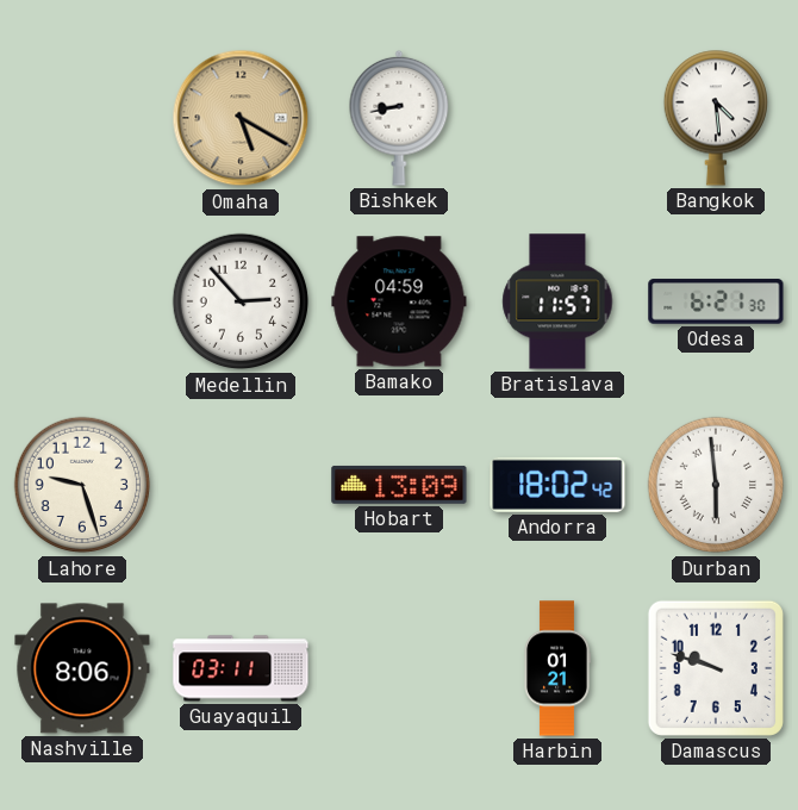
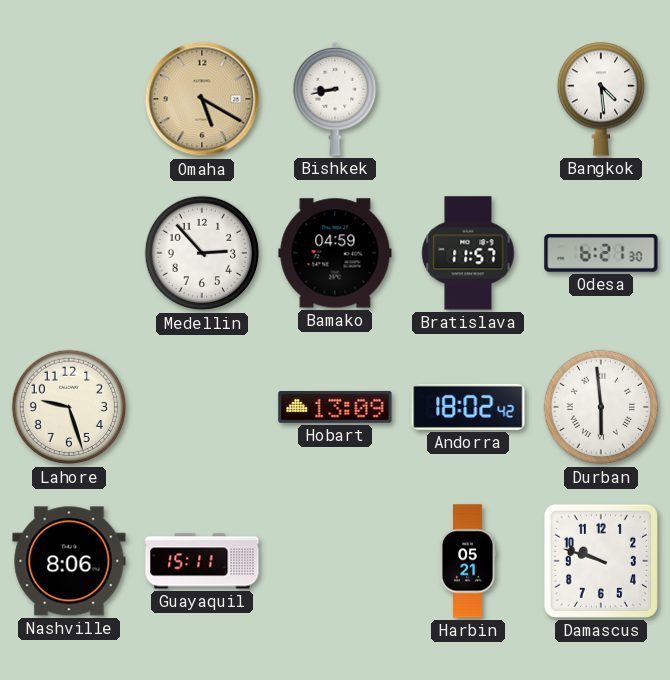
Guayaquil: 03:11 -> 15:11 (202, 561)
Harbin: 01:21 -> 05:21 (468, 561)
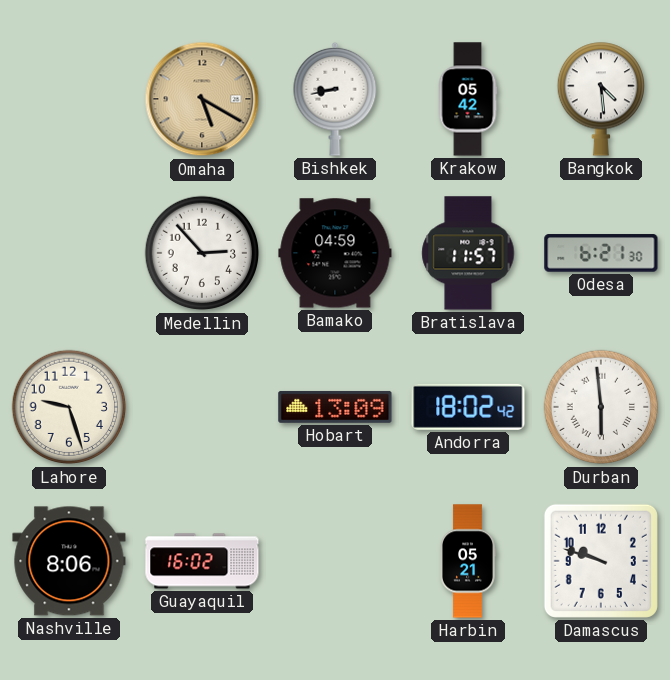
Krakow: none -> 05:42 (468, 99)
Guayaquil: 15:11 -> 16:02 (202, 561)
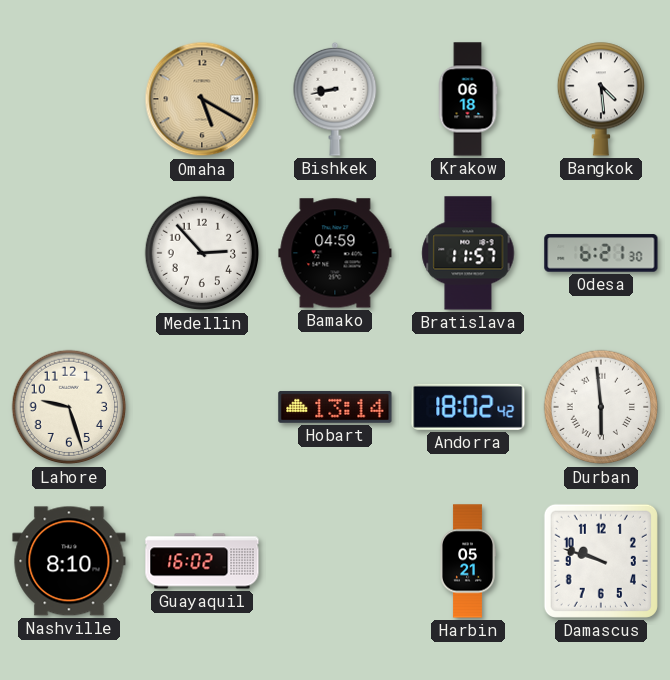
Krakow: 05:42 -> 06:18 (468, 99)
Hobart: 13:09 -> 13:14 (335, 407)
Nashville: 8:06 -> 8:10 (69, 561)
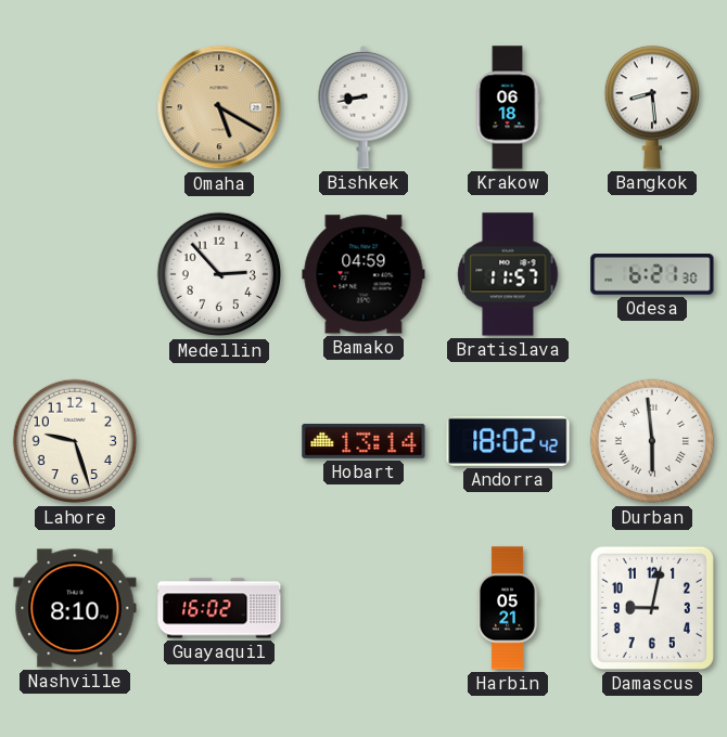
Bangkok: 4:29 -> 8:29 (651, 107)
Damascus: 9:48 -> 9:02 (652, 608)
